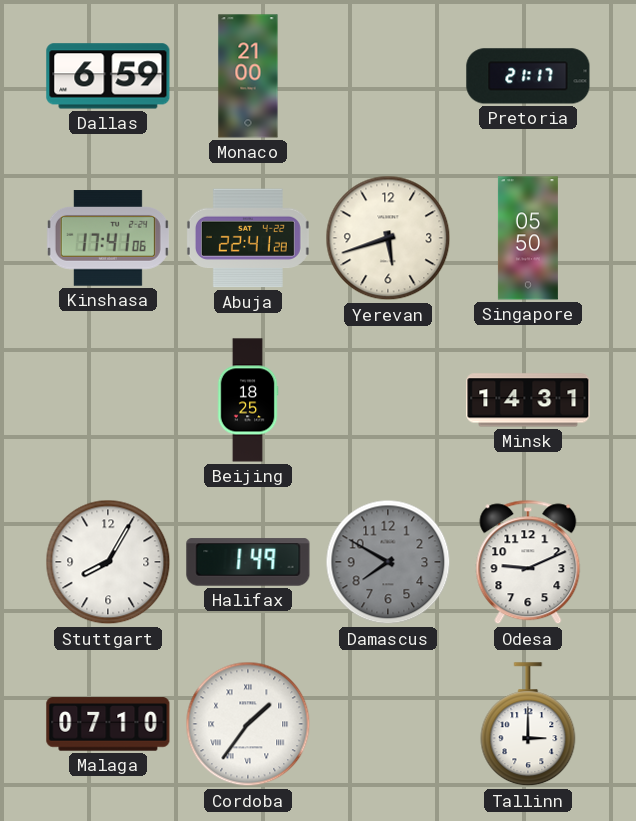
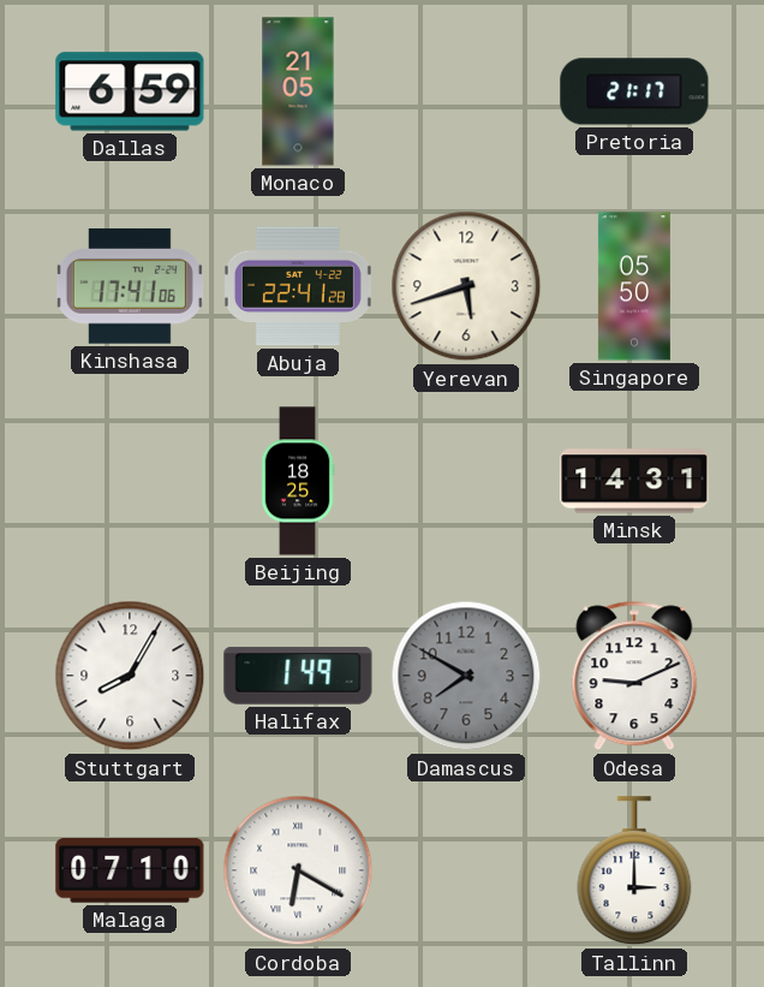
Monaco: 21:00 -> 21:05 (298, 91)
Cordoba: 1:36 -> 6:20 (298, 870)
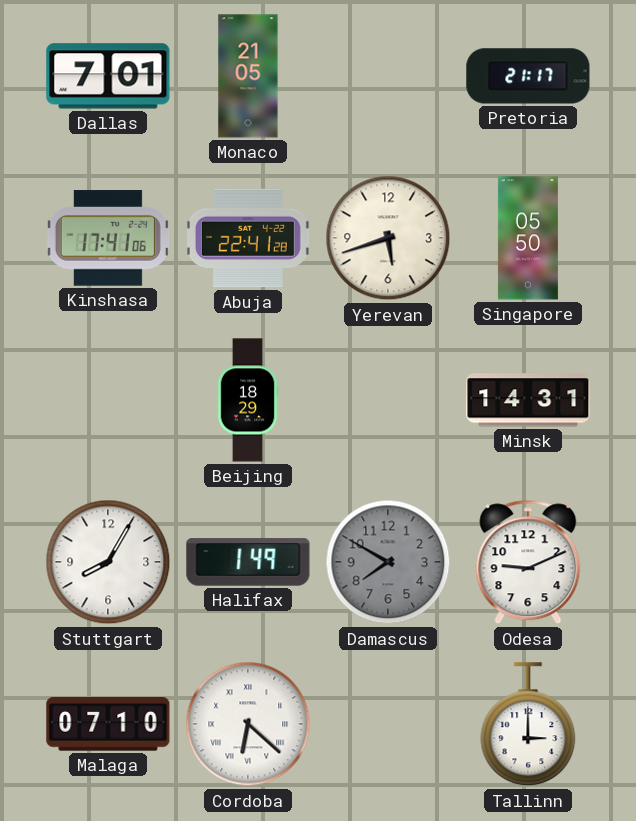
Dallas: 6:59 -> 7:01 (108, 76)
Beijing: 18:25 -> 18:29 (248, 400)
Cordoba: 6:20 -> 6:22 (248, 724)
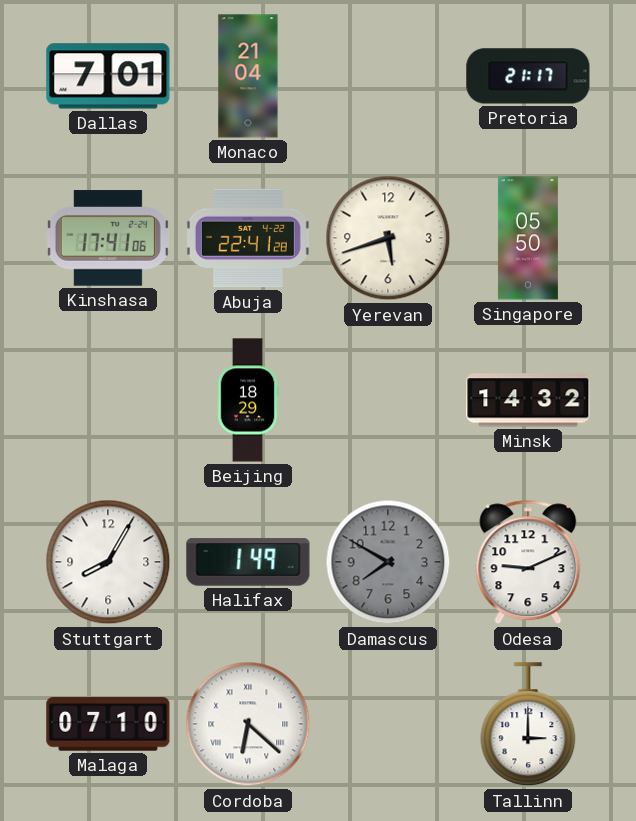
Monaco: 21:05 -> 21:04 (248, 76)
Minsk: 14:31 -> 14:32 (528, 400)
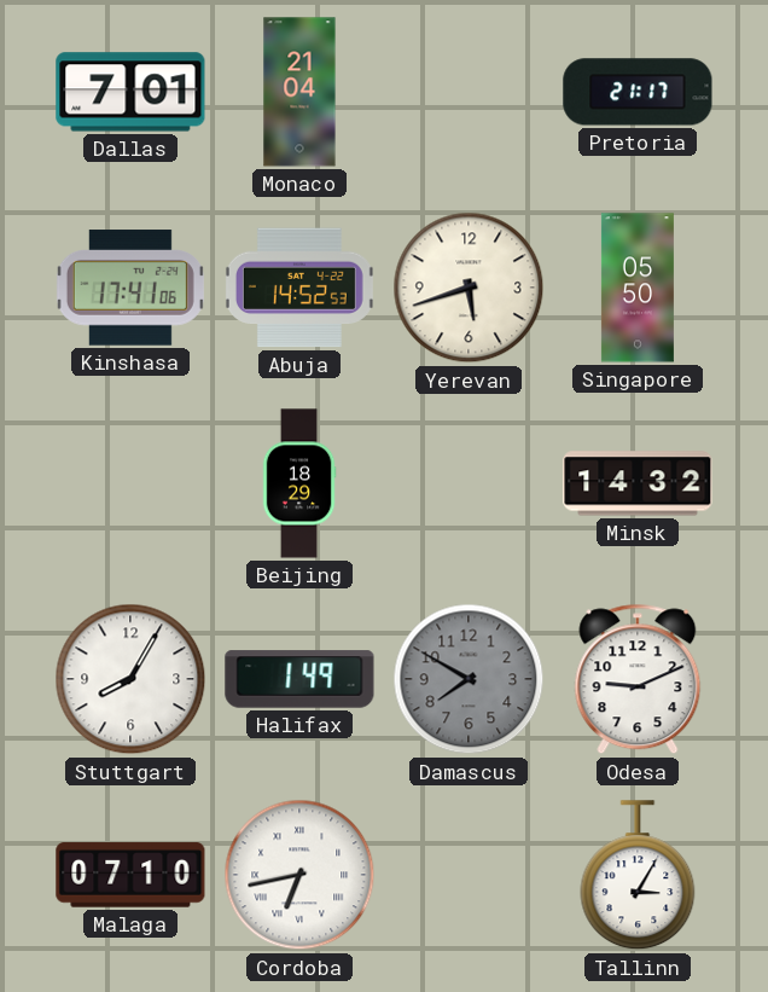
Abuja: 22:41 -> 14:52 (299, 288)
Cordoba: 6:22 -> 6:43 (299, 875)
Tallinn: 3:00 -> 3:05 (638, 876)
